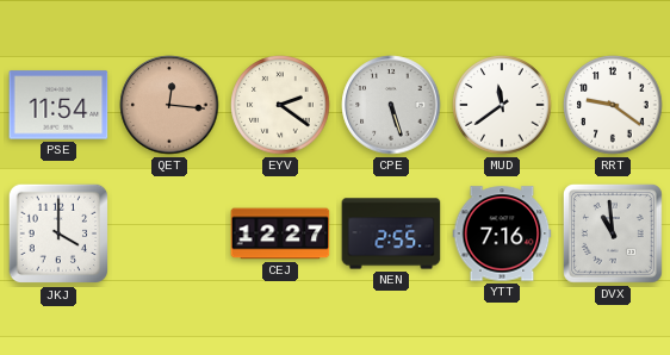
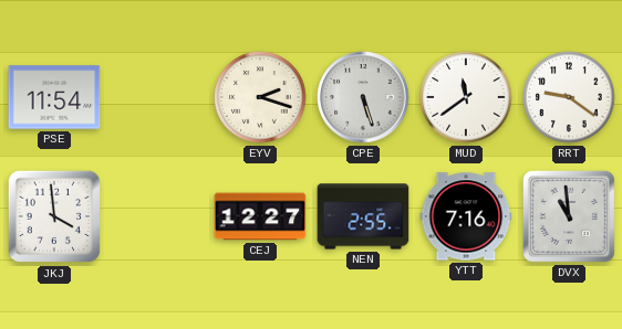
QET: 12:16 -> none (169, 105)
EYV: 2:21 -> 2:18 (260, 97)
JKJ: 4:00 -> 3:59 (54, 216)
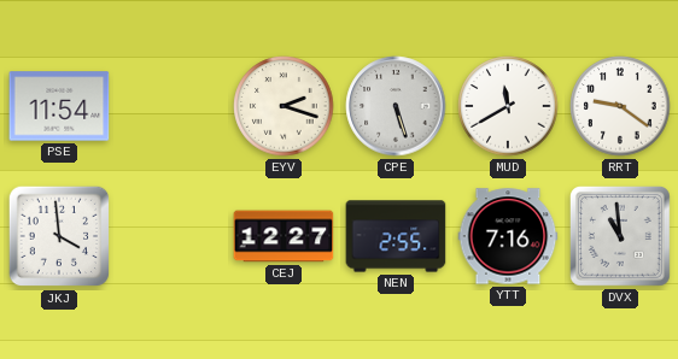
MUD: 11:39 -> 11:40 (508, 106)
